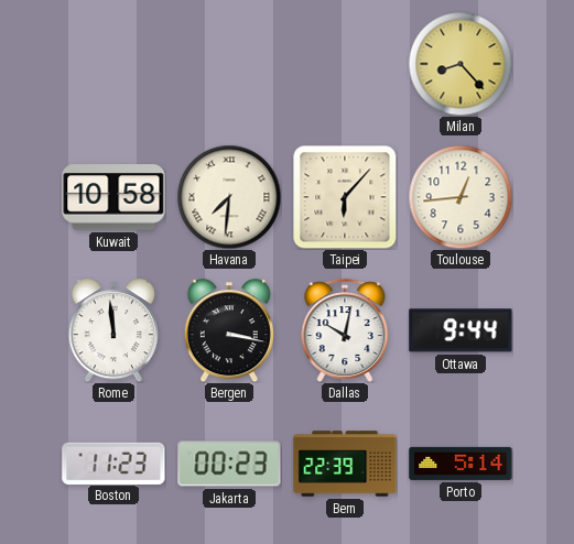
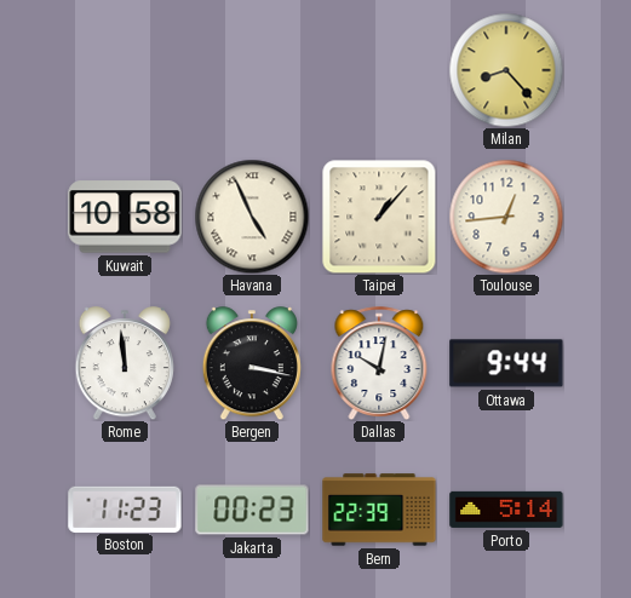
Havana: 7:31 -> 4:56 (252, 217)
Taipei: 6:07 -> 1:07 (379, 217)
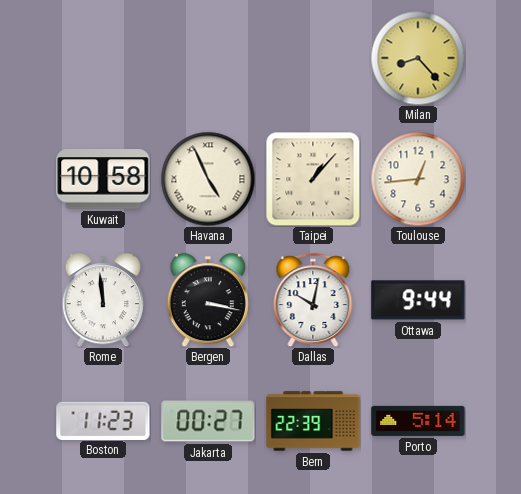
Jakarta: 00:23 -> 00:27 (208, 421)
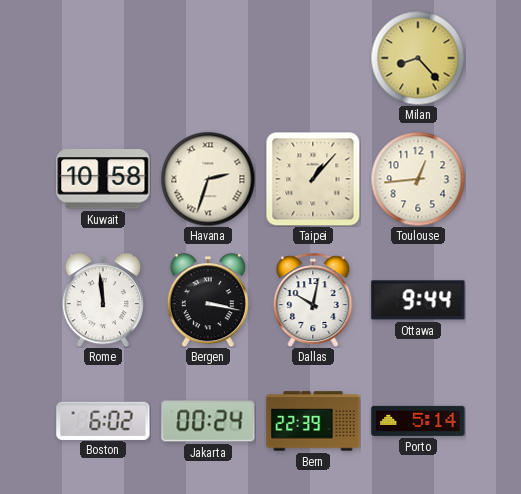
Havana: 4:56 -> 2:33 (208, 179)
Boston: 11:23 -> 6:02 (103, 420)
Jakarta: 00:27 -> 00:24 (208, 421)
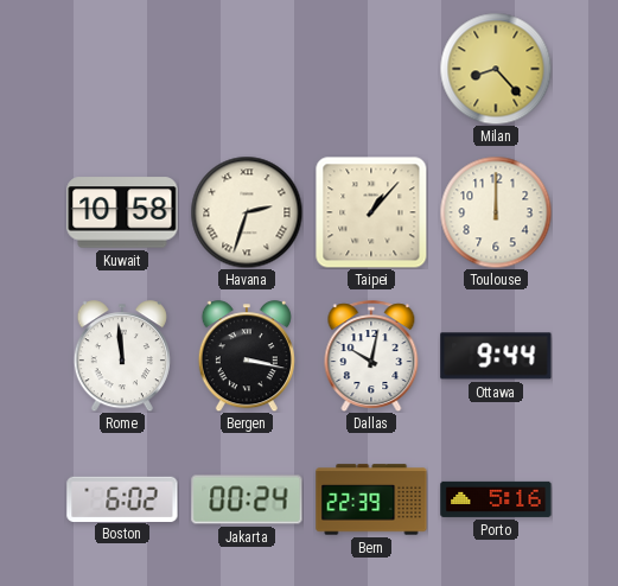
Toulouse: 12:44 -> 12:00 (496, 212)
Porto: 5:14 -> 5:16 (496, 499)
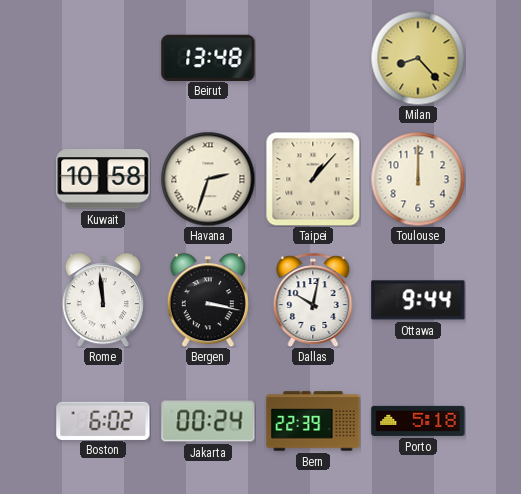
Beirut: none -> 13:48 (208, 57)
Porto: 5:16 -> 5:18 (418, 421)
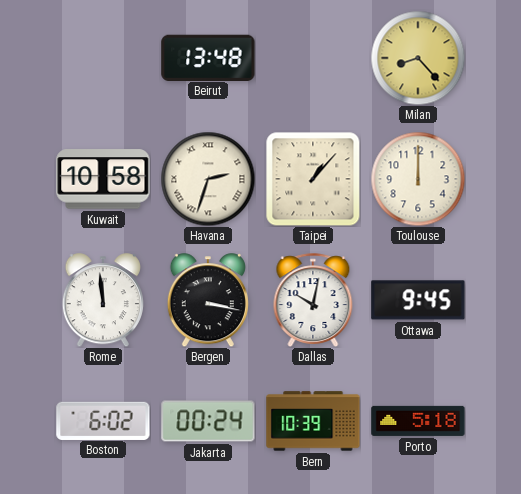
Ottawa: 9:44 -> 9:45 (418, 300)
Bern: 22:39 -> 10:39 (313, 421)
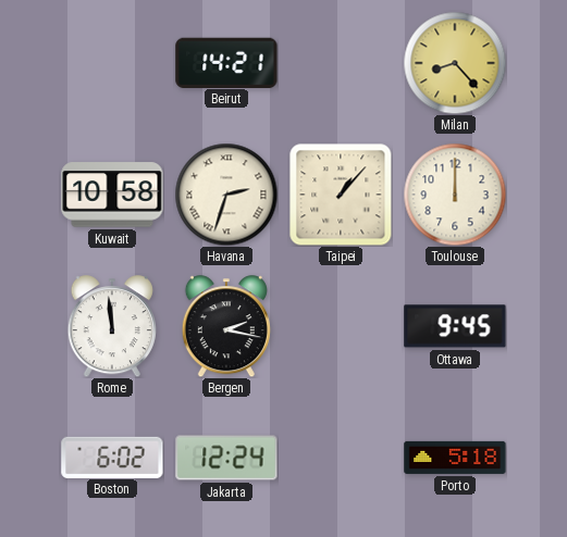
Beirut: 13:48 -> 14:21 (226, 62)
Bergen: 3:17 -> 2:17 (226, 326)
Dallas: 10:02 -> none (313, 300)
Jakarta: 00:24 -> 12:24 (226, 458)
Bern: 10:39 -> none (313, 421)
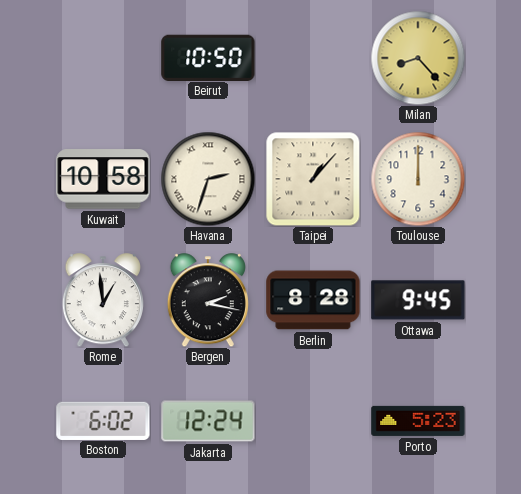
Beirut: 14:21 -> 10:50 (208, 57)
Rome: 11:59 -> 12:59 (103, 300)
Berlin: none -> 8:28 (313, 300)
Porto: 5:18 -> 5:23 (418, 421)
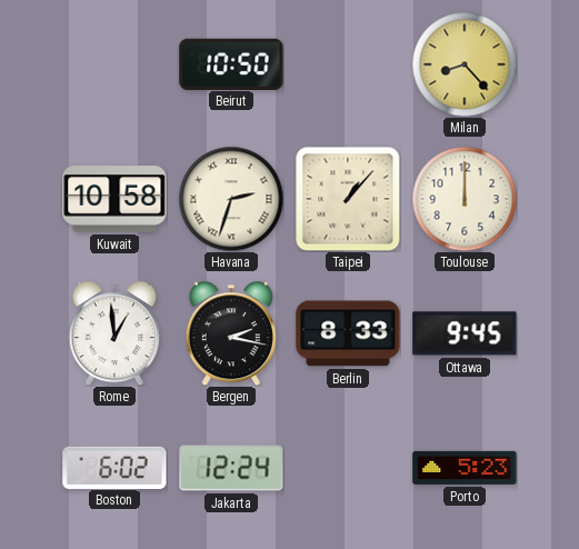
Berlin: 8:28 -> 8:33 (348, 333)
